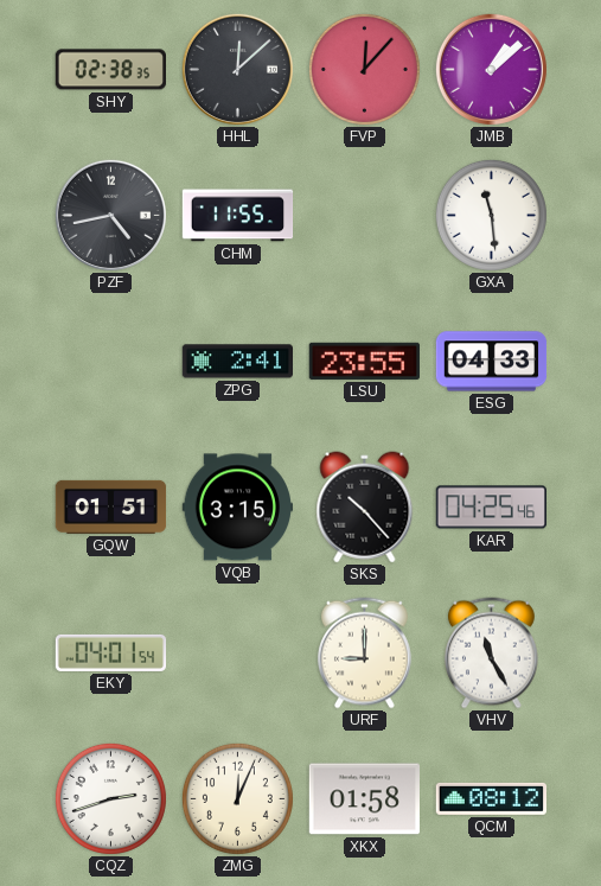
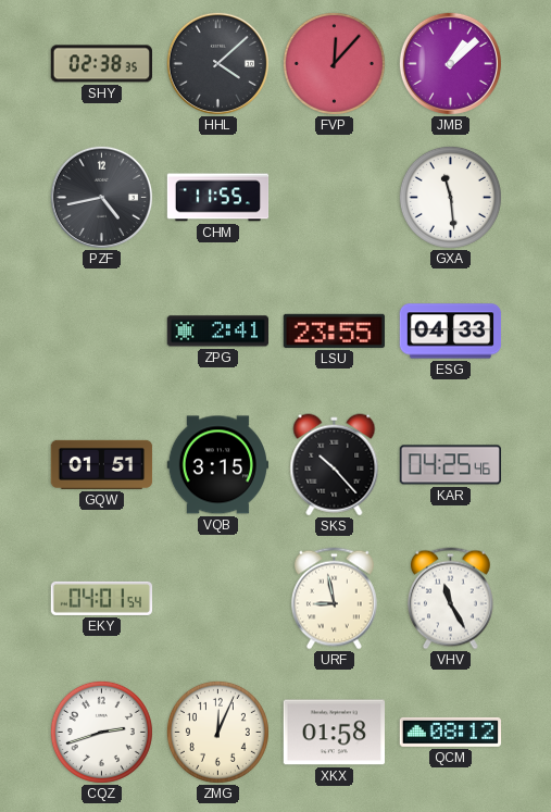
HHL: 12:08 -> 4:08 (217, 63)
URF: 9:00 -> 8:58 (334, 599)
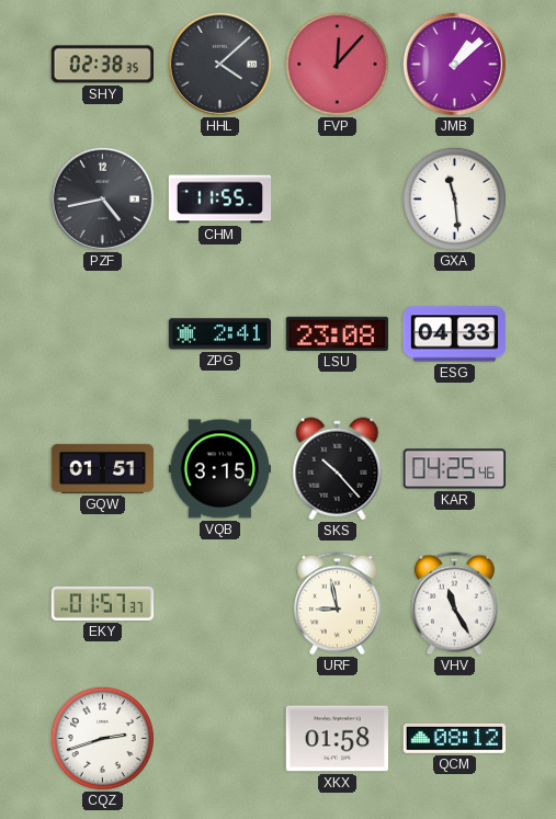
LSU: 23:55 -> 23:08 (337, 333)
EKY: 04:01 -> 01:57 (103, 603)
ZMG: 12:04 -> none (217, 732)
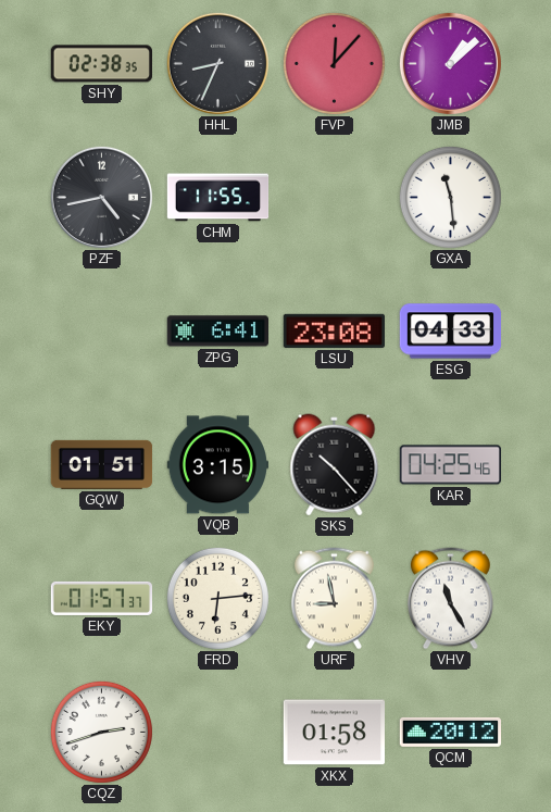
HHL: 4:08 -> 8:34 (217, 63)
ZPG: 2:41 -> 6:41 (217, 332)
FRD: none -> 6:14 (217, 598)
QCM: 08:12 -> 20:12 (450, 732)
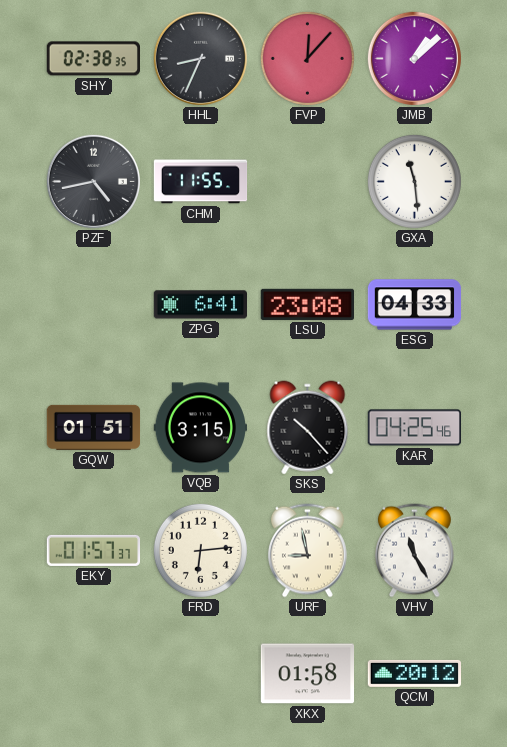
CQZ: 2:42 -> none (101, 732)
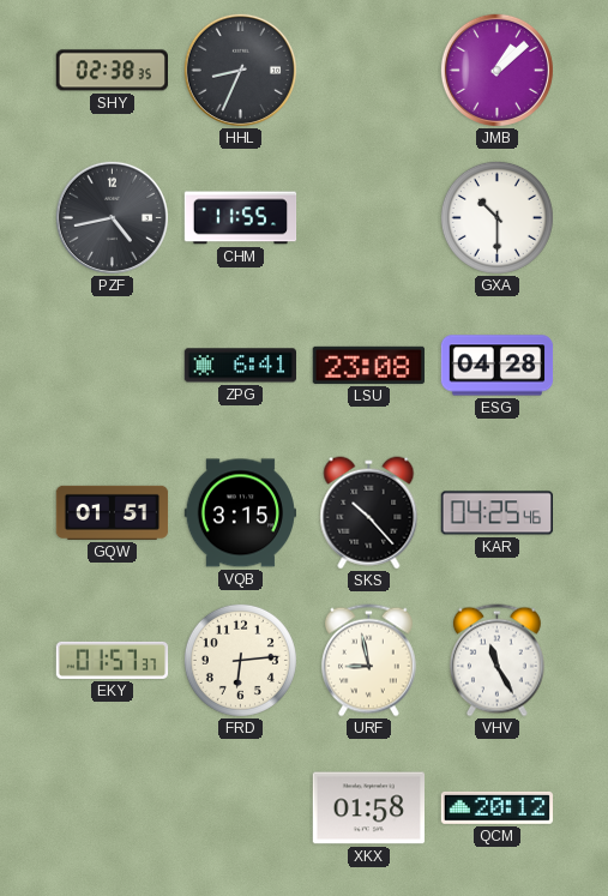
FVP: 12:07 -> none (307, 58)
GXA: 11:29 -> 10:30 (496, 217)
ESG: 04:33 -> 04:28 (498, 366)
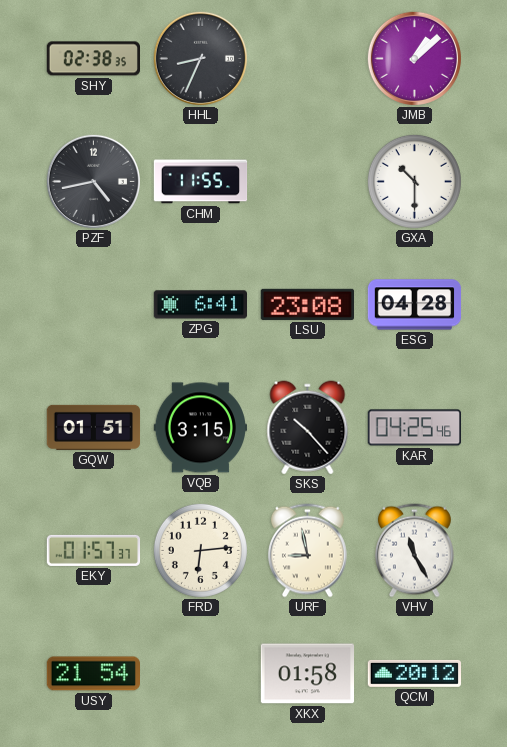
USY: none -> 21:54 (93, 674)
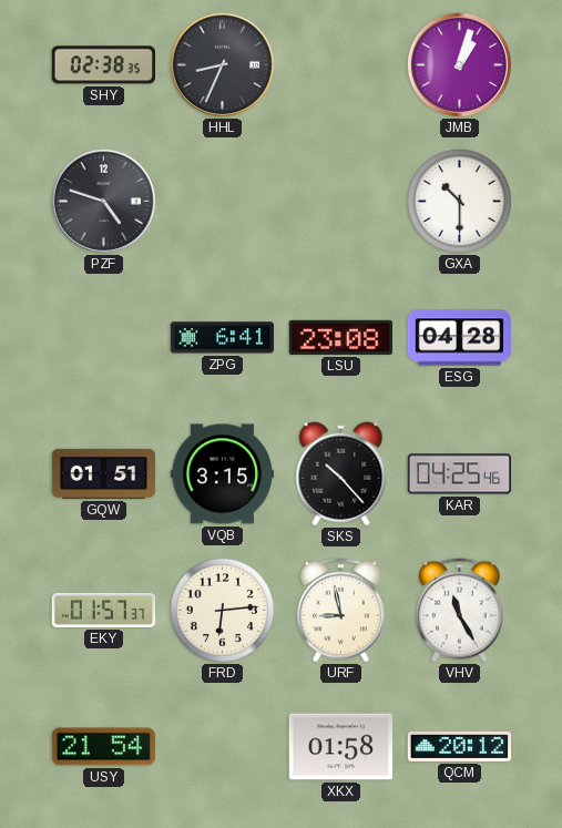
JMB: 1:08 -> 1:03 (459, 64)
PZF: 4:43 -> 4:48 (103, 201)
CHM: 11:55 -> none (201, 182)
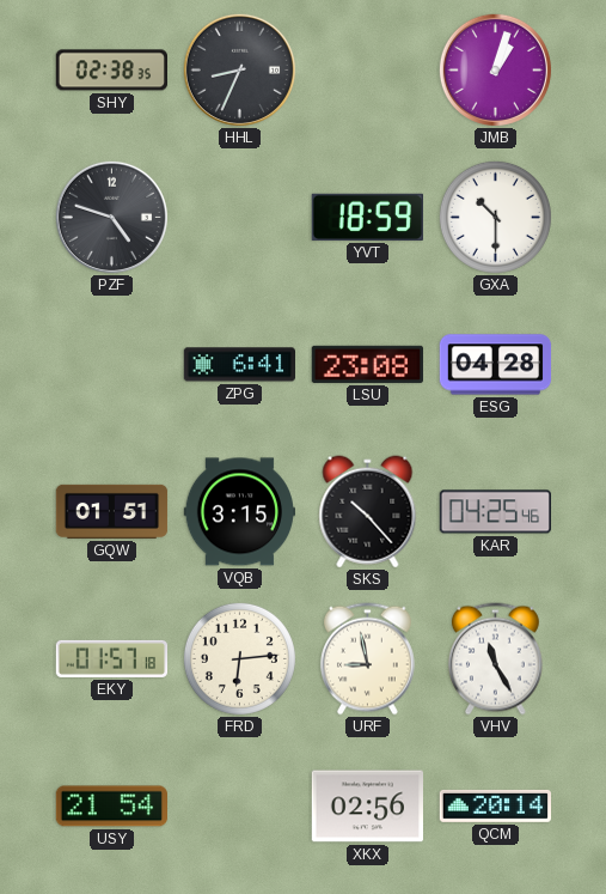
YVT: none -> 18:59 (367, 217)
EKY: 01:57:37 -> 01:57:18 (112, 658)
XKX: 01:58 -> 02:56 (367, 807)
QCM: 20:12 -> 20:14 (495, 805)
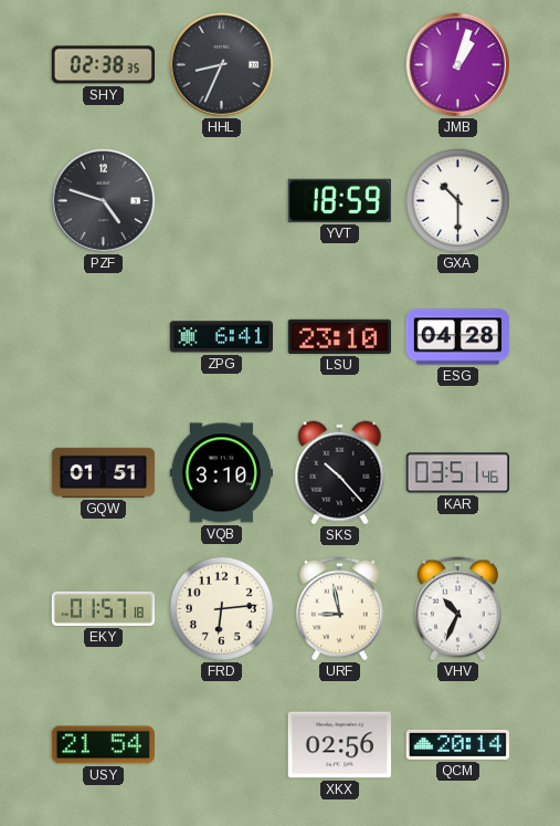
LSU: 23:08 -> 23:10 (339, 336)
VQB: 3:15 -> 3:10 (221, 473)
KAR: 04:25 -> 03:51 (457, 473)
VHV: 11:25 -> 10:34 (457, 609)
